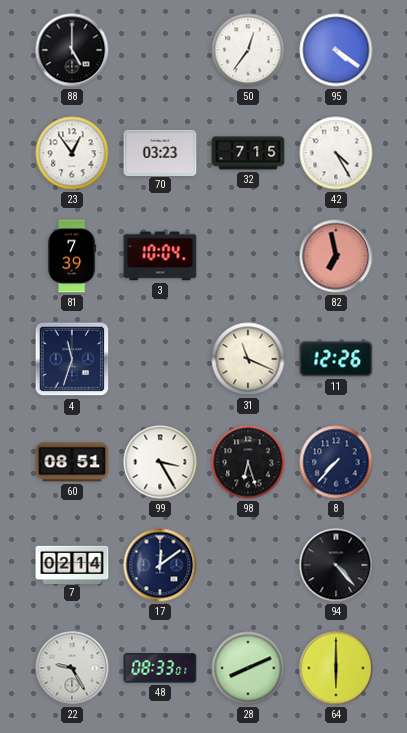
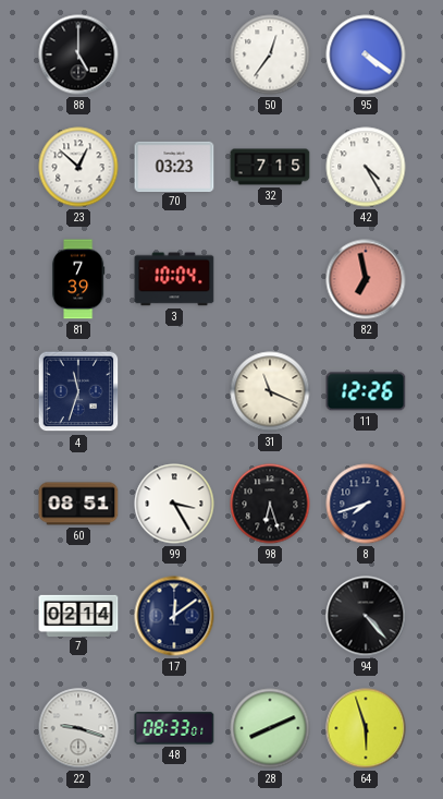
23: 12:54 -> 12:52 (78, 167)
8: 7:37 -> 7:42 (366, 504)
22: 9:25 -> 9:18 (78, 728)
64: 6:00 -> 5:57 (366, 728)
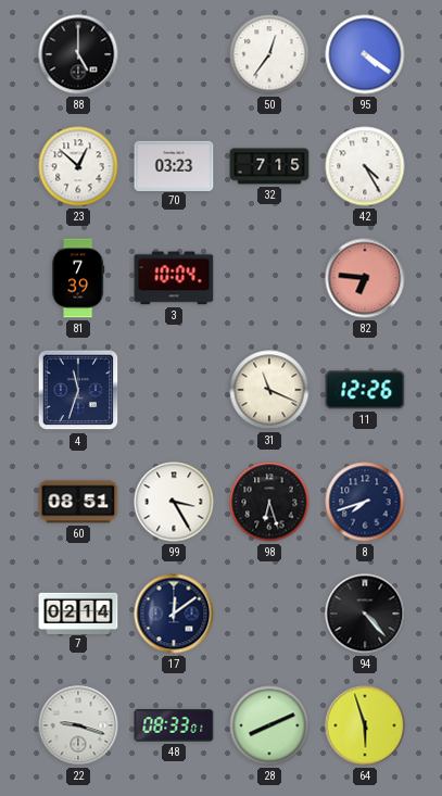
82: 6:58 -> 6:46 (365, 278)
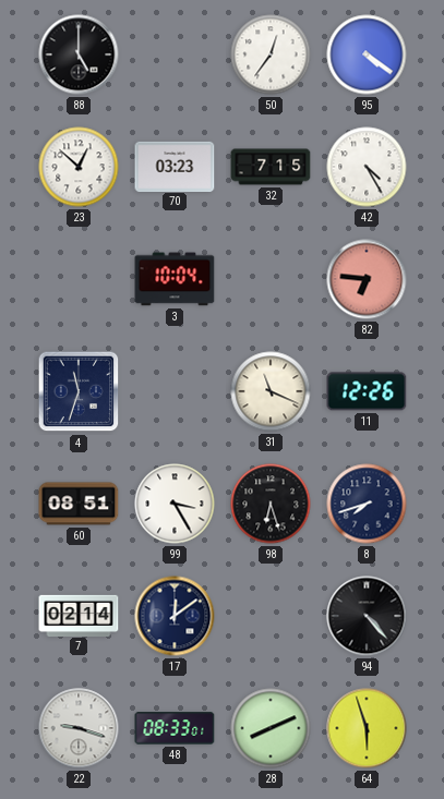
81: 7:39 -> none (78, 278)
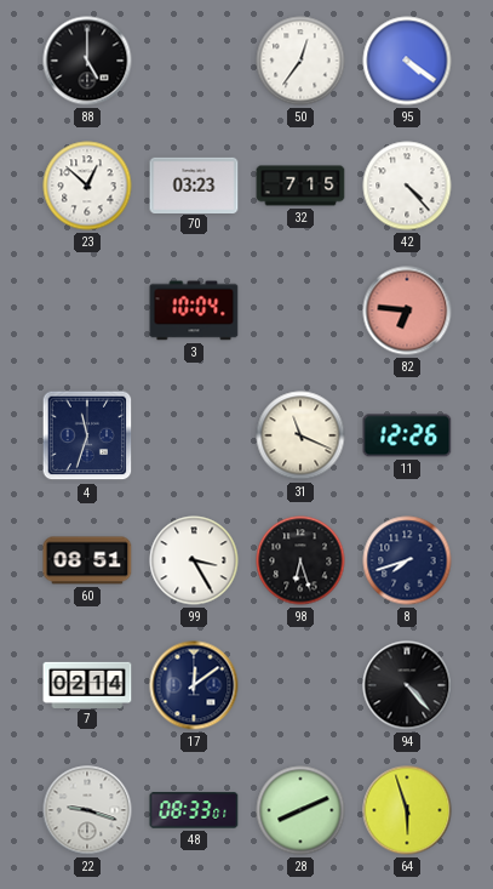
42: 4:25 -> 4:23 (407, 186)
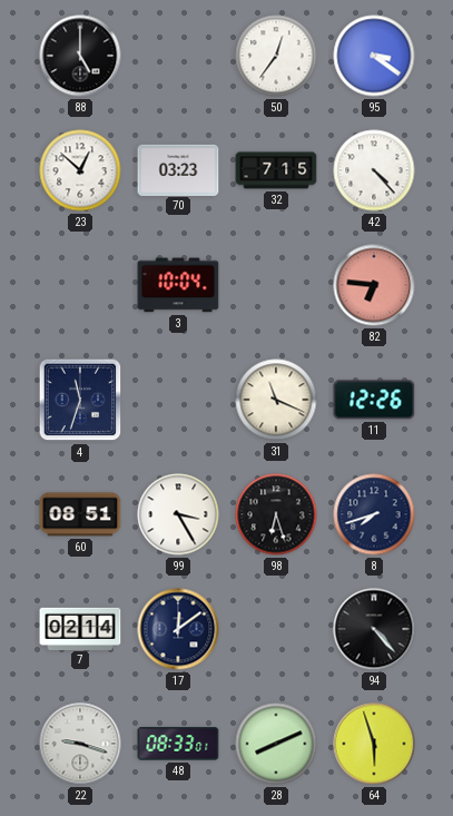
95: 4:21 -> 3:21 (374, 56)
